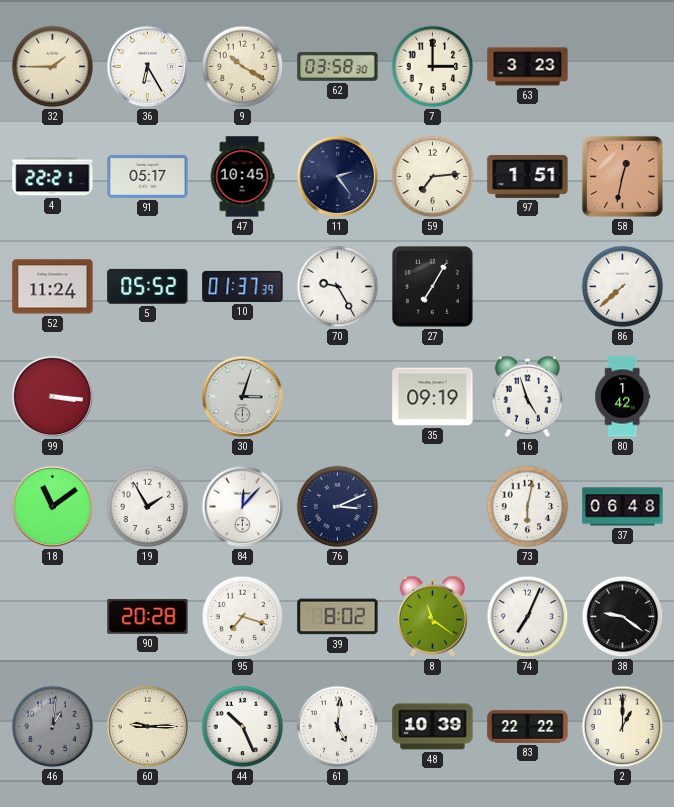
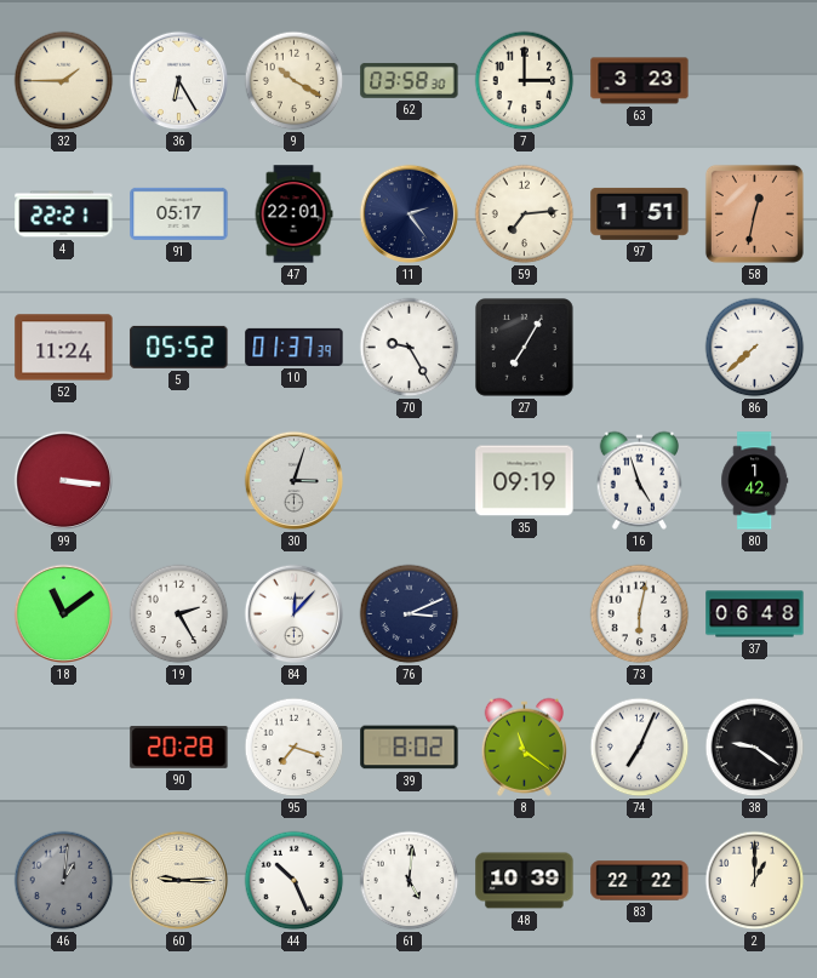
47: 10:45 -> 22:01 (293, 215)
19: 1:55 -> 2:25 (179, 614)
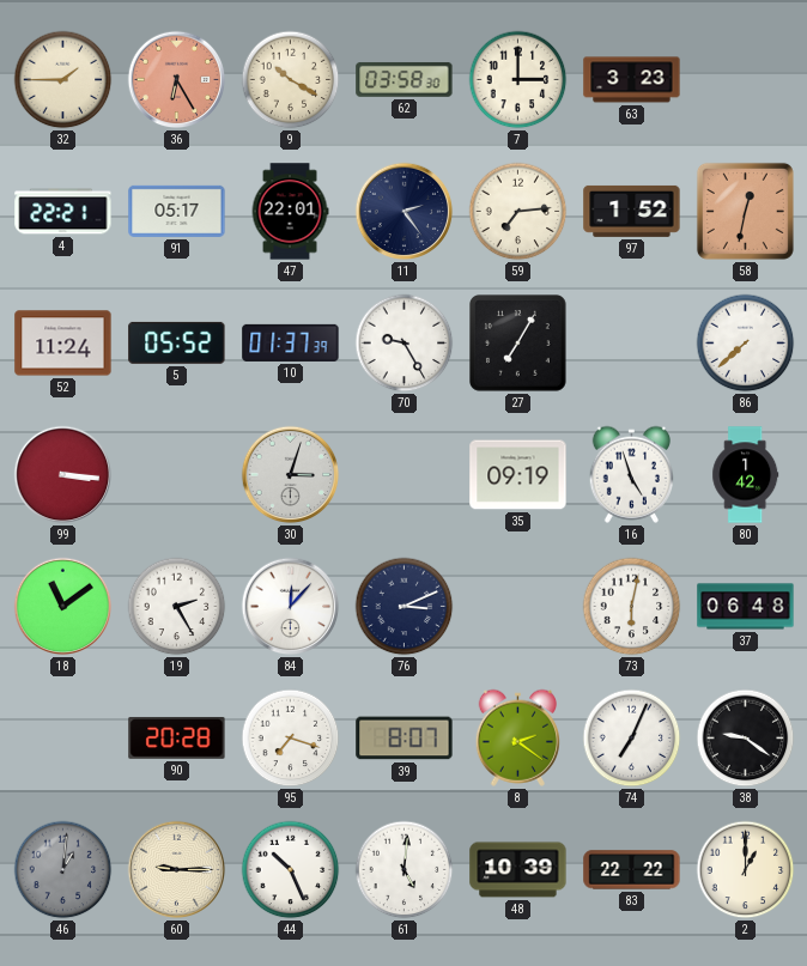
36 dial: white -> salmon (177, 80)
97: 1:51 -> 1:52 (632, 211)
39: 8:02 -> 8:07 (405, 739)
8: 11:21 -> 2:21 (517, 737)
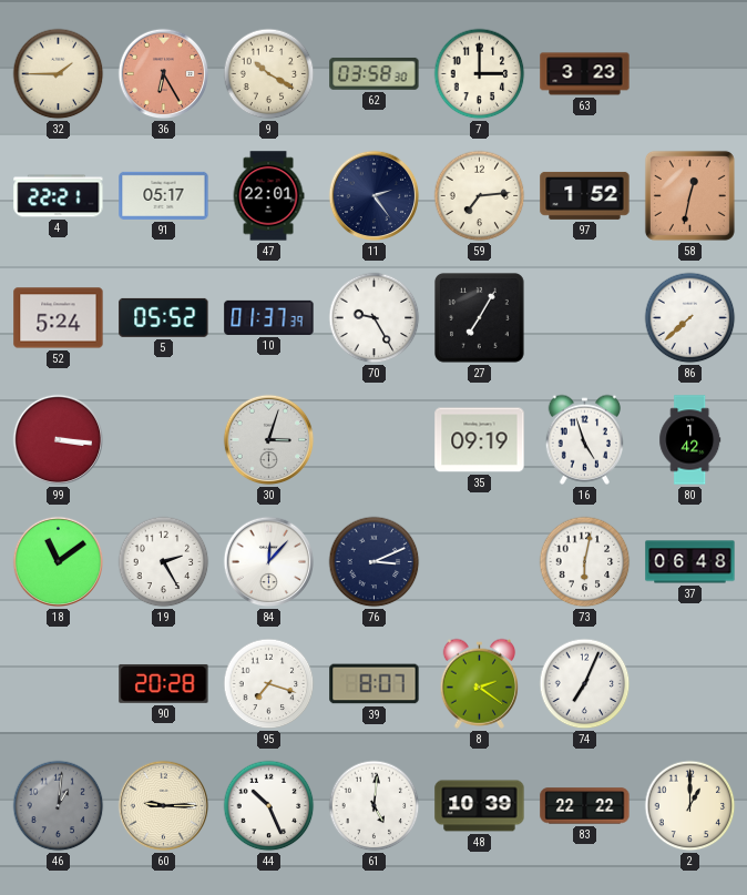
52: 11:24 -> 5:24 (59, 318)
38: 9:21 -> none (746, 739)
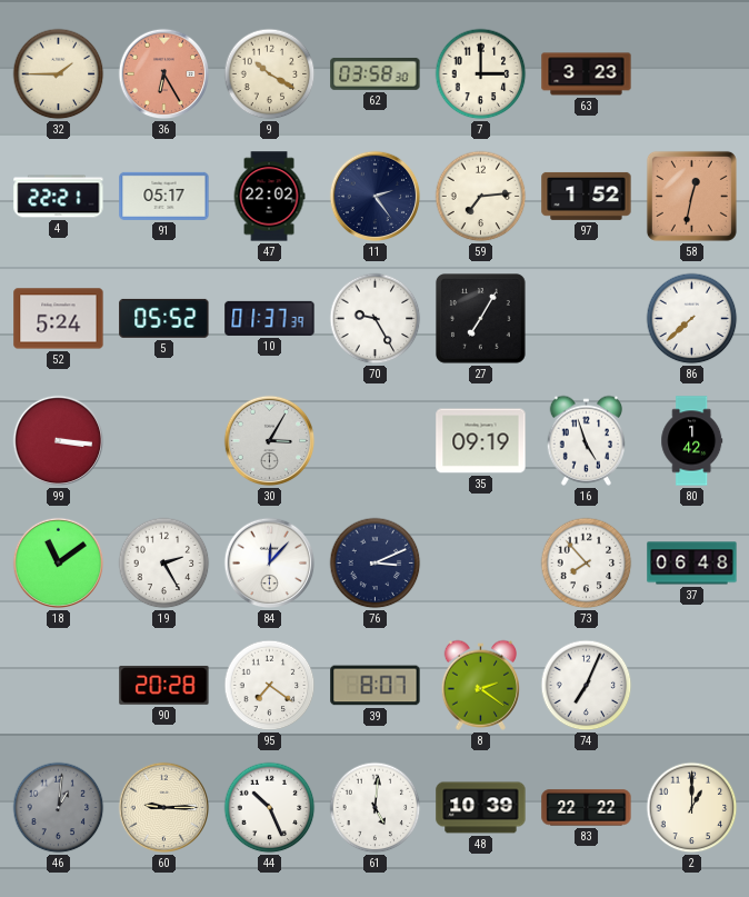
47: 22:01 -> 22:02 (269, 197)
30: 3:03 -> 3:05 (270, 441)
73: 6:02 -> 7:53 (587, 564)
95: 7:18 -> 7:21 (270, 686)
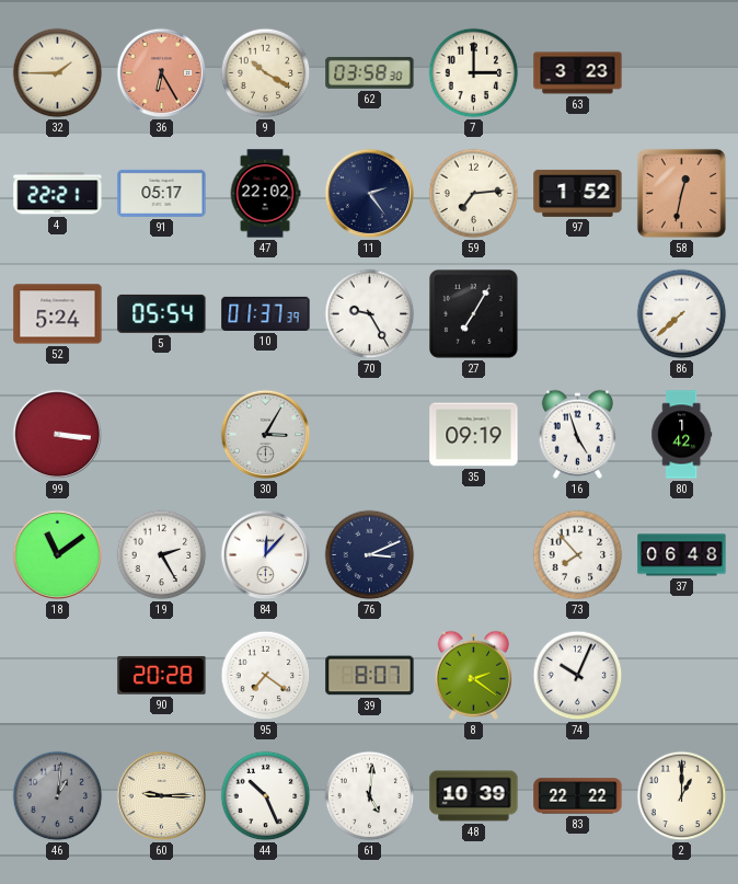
5: 05:52 -> 05:54 (162, 313)
74: 7:04 -> 10:04 (578, 676)
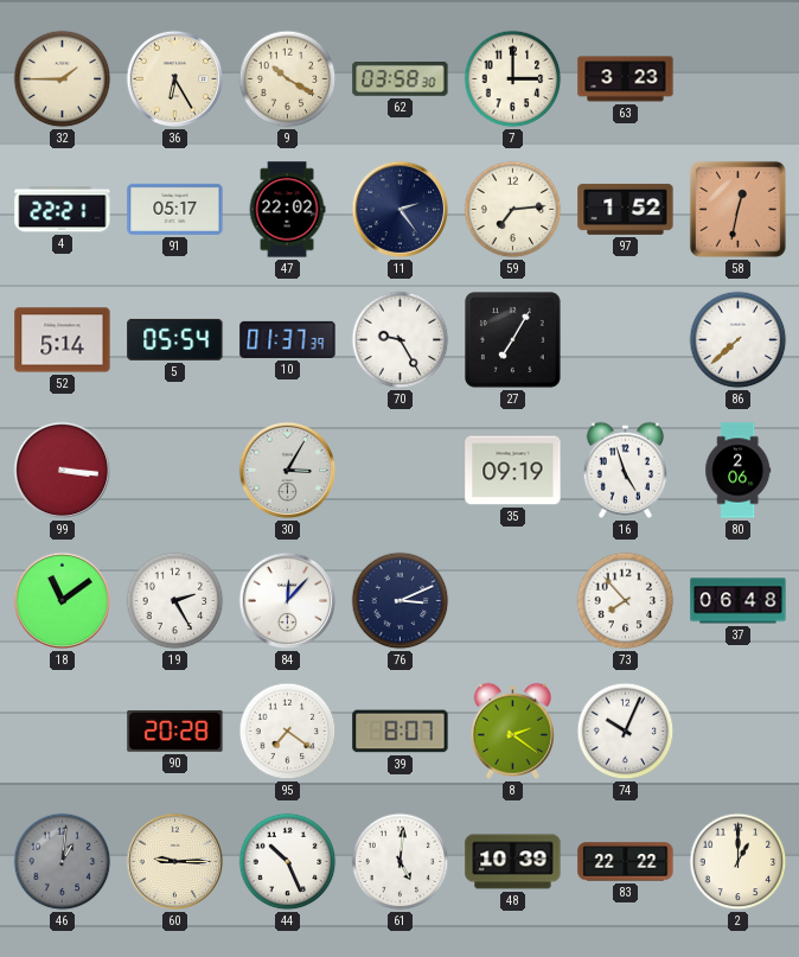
36 dial: salmon -> cream (175, 79)
52: 5:24 -> 5:14 (63, 340)
80: 1:42 -> 2:06 (739, 471)
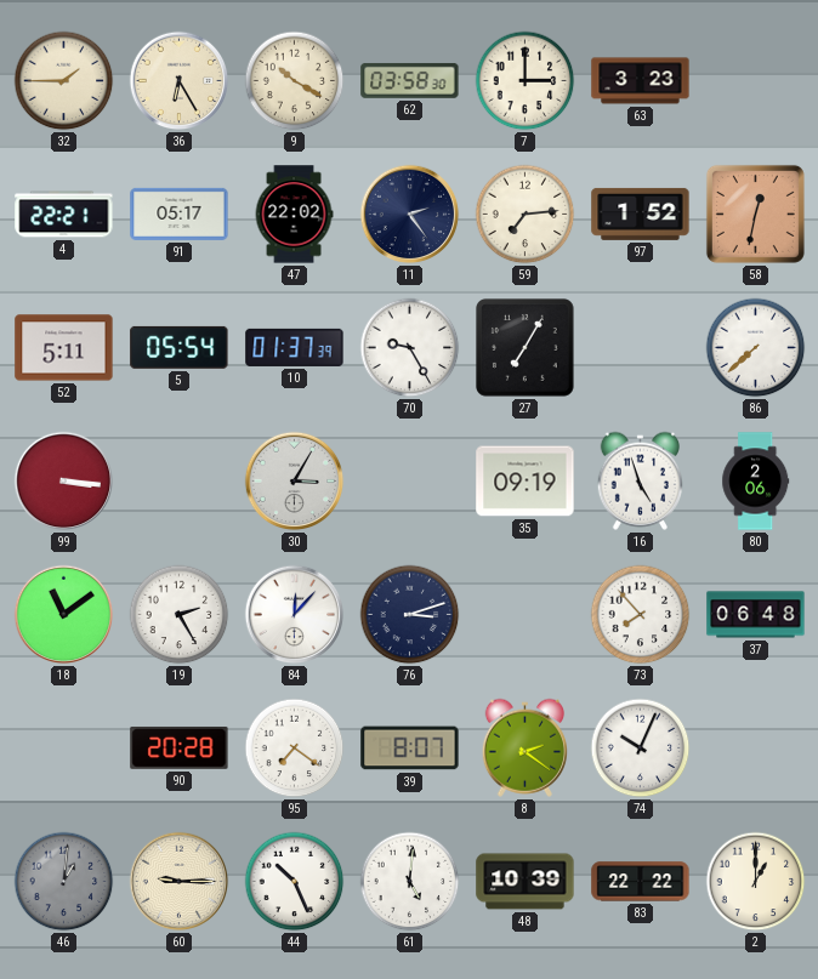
52: 5:14 -> 5:11 (64, 348)
76: 3:11 -> 3:12 (410, 615)
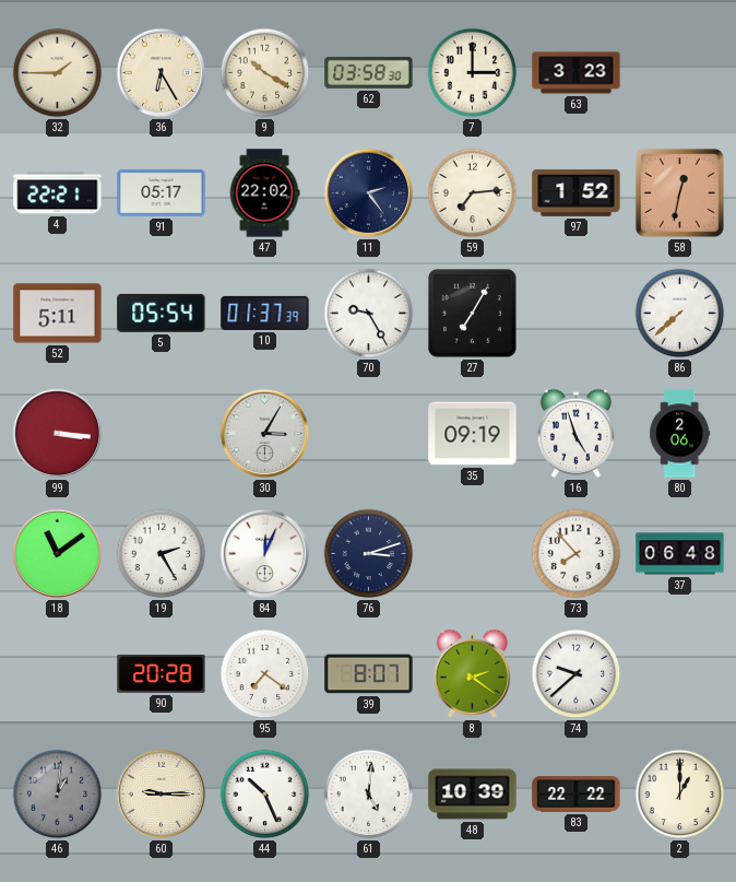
84: 12:07 -> 12:04 (265, 554)
74: 10:04 -> 9:38 (577, 674)
